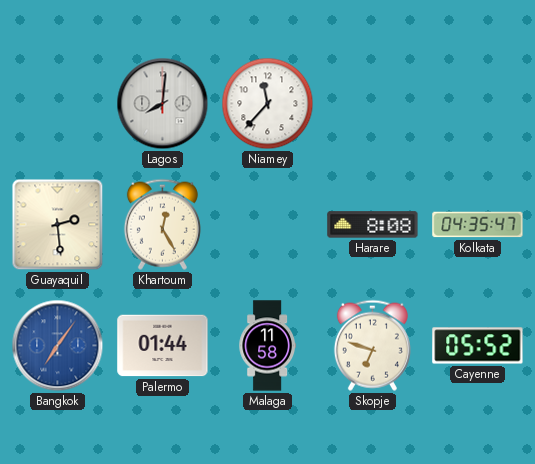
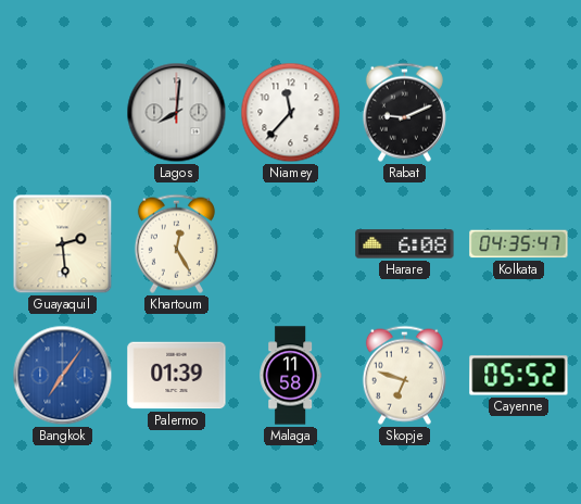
Rabat: none -> 9:11 (404, 112)
Harare: 8:08 -> 6:08 (405, 244)
Palermo: 01:44 -> 01:39 (177, 376)
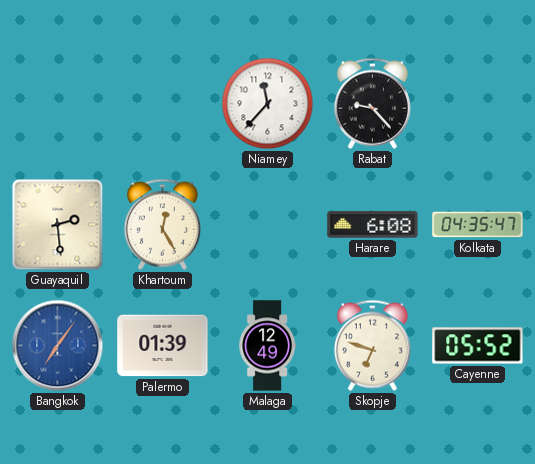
Lagos: 8:01 -> none (177, 113)
Rabat: 9:11 -> 9:23 (372, 103)
Malaga: 11:58 -> 12:49 (267, 346)
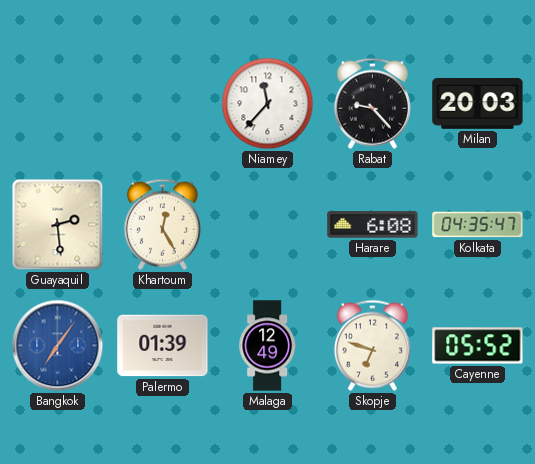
Milan: none -> 20:03 (478, 104)
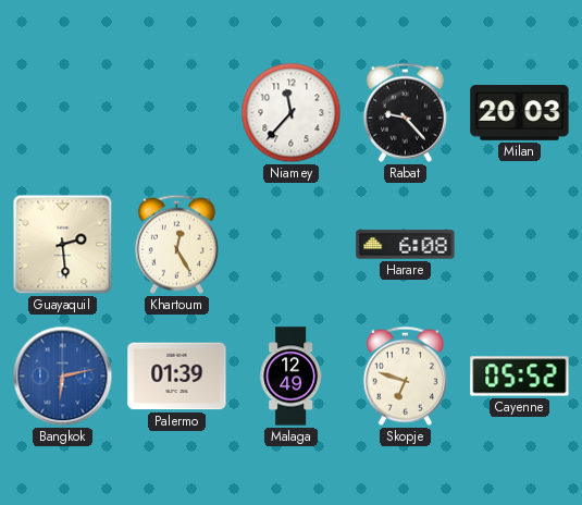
Kolkata: 04:35 -> none (478, 225)
Bangkok: 7:06 -> 6:13 (63, 377)
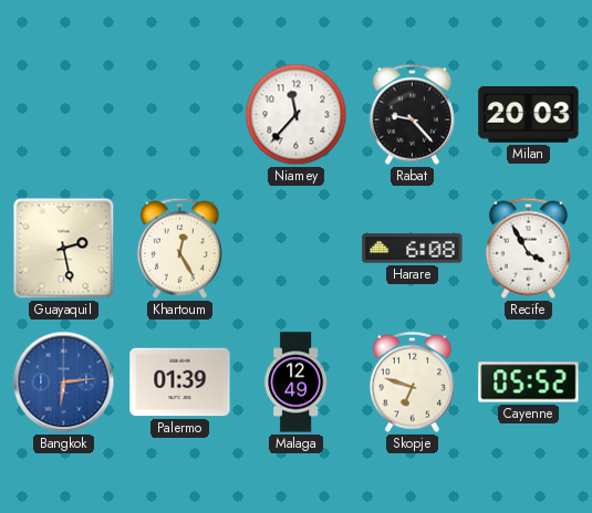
Guayaquil: 2:29 -> 2:28 (64, 249)
Recife: none -> 3:55 (528, 248)
Bangkok: 6:13 -> 6:14 (64, 383)
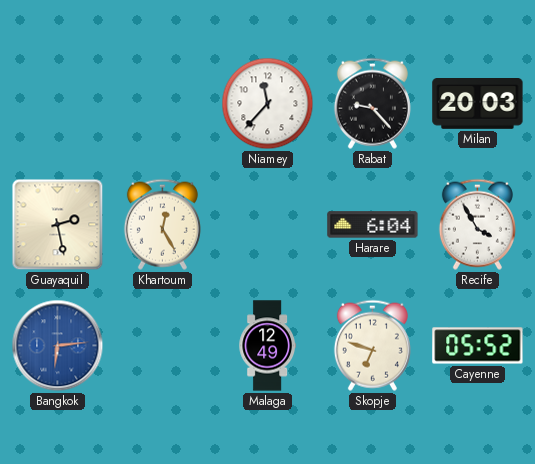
Harare: 6:08 -> 6:04 (373, 225)
Palermo: 01:39 -> none (180, 383)
